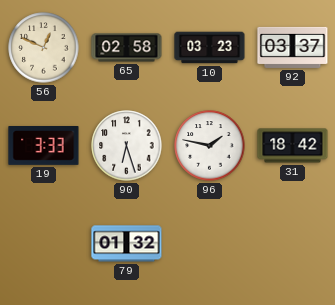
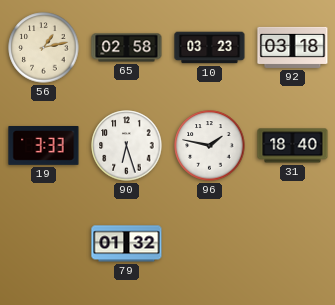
56: 12:49 -> 1:13 (44, 48)
92: 03:37 -> 03:18 (293, 47)
31: 18:42 -> 18:40 (293, 146)
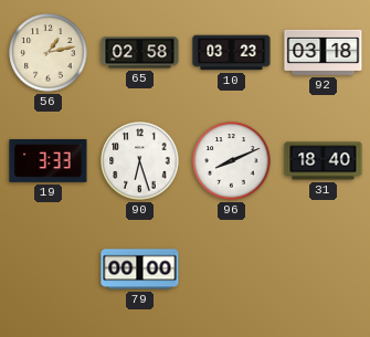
96: 1:47 -> 8:11 (232, 161)
79: 01:32 -> 00:00 (140, 270)
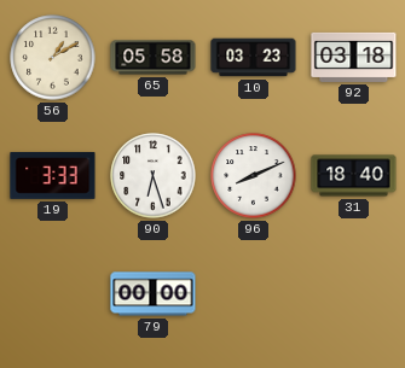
56: 1:13 -> 1:10 (53, 58)
65: 02:58 -> 05:58 (154, 58)
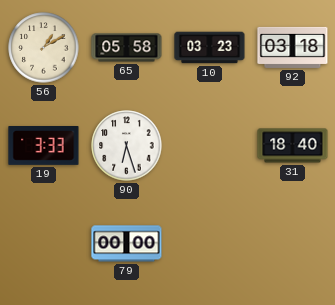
96: 8:11 -> none (254, 176)
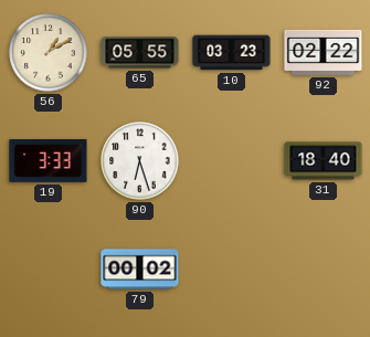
65: 05:58 -> 05:55 (140, 53)
92: 03:18 -> 02:22 (324, 52)
79: 00:00 -> 00:02 (140, 270)
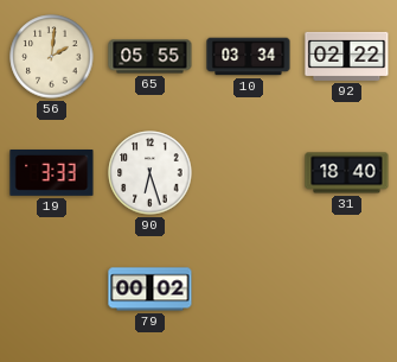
56: 1:10 -> 2:01 (52, 57)
10: 03:23 -> 03:34 (249, 57)
